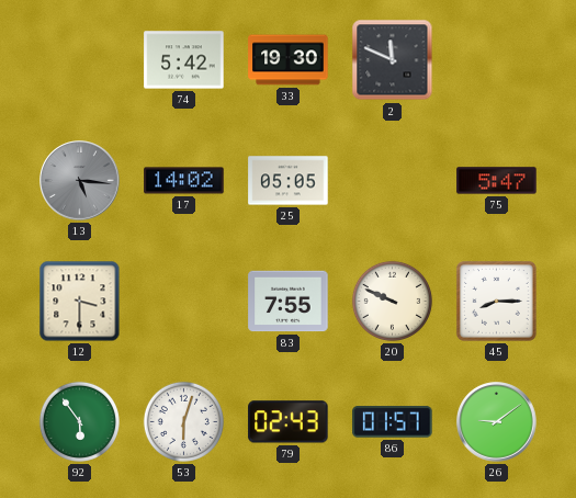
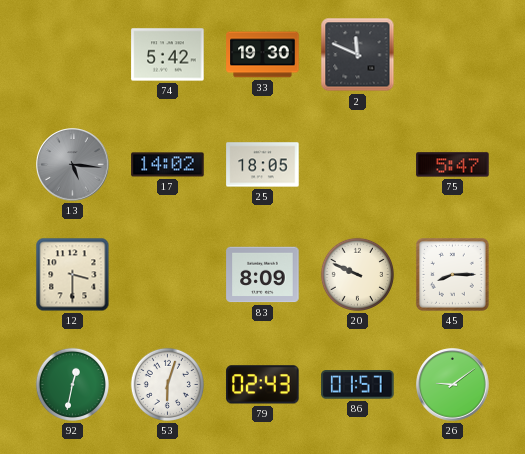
25: 05:05 -> 18:05 (263, 165)
83: 7:55 -> 8:09 (263, 275)
92: 5:54 -> 12:32 (72, 384)
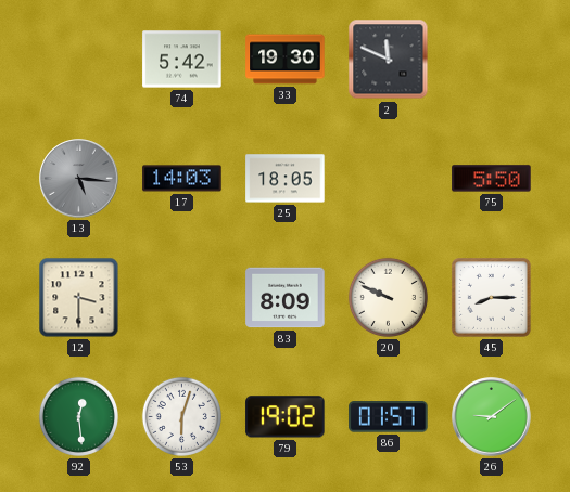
17: 14:02 -> 14:03 (182, 179)
75: 5:47 -> 5:50 (492, 179)
92: 12:32 -> 12:29 (78, 416)
79: 02:43 -> 19:02 (286, 417)
